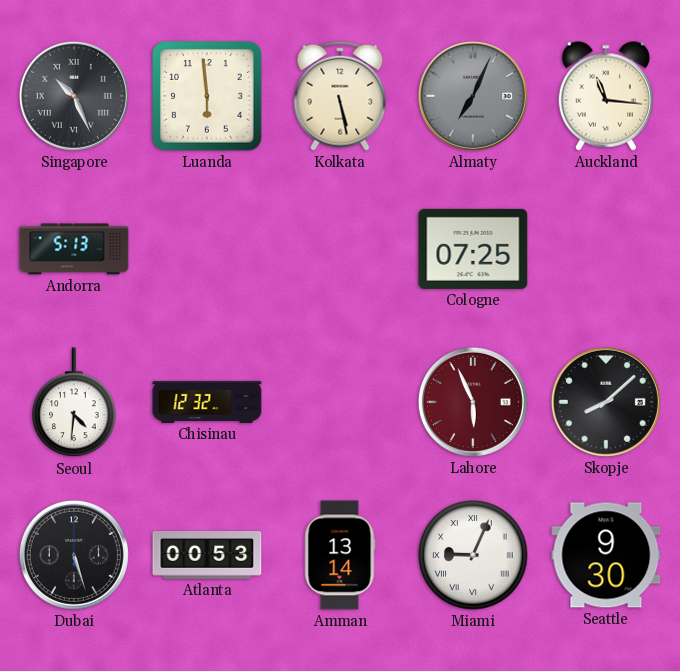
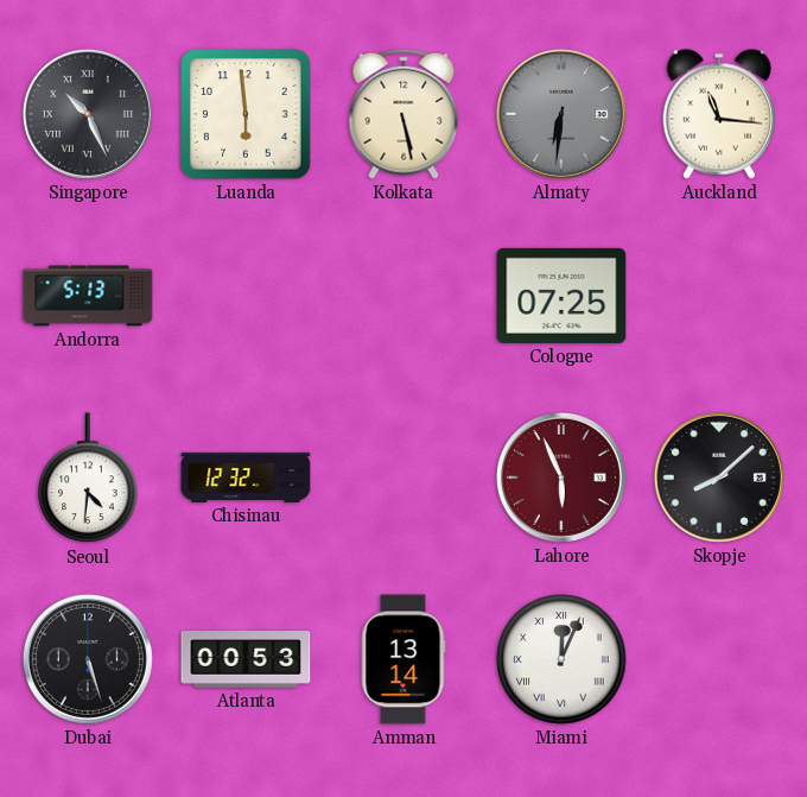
Almaty: 7:04 -> 6:31 (561, 114)
Miami: 9:04 -> 12:04 (561, 659)
Seattle: 9:30 -> none (606, 555)
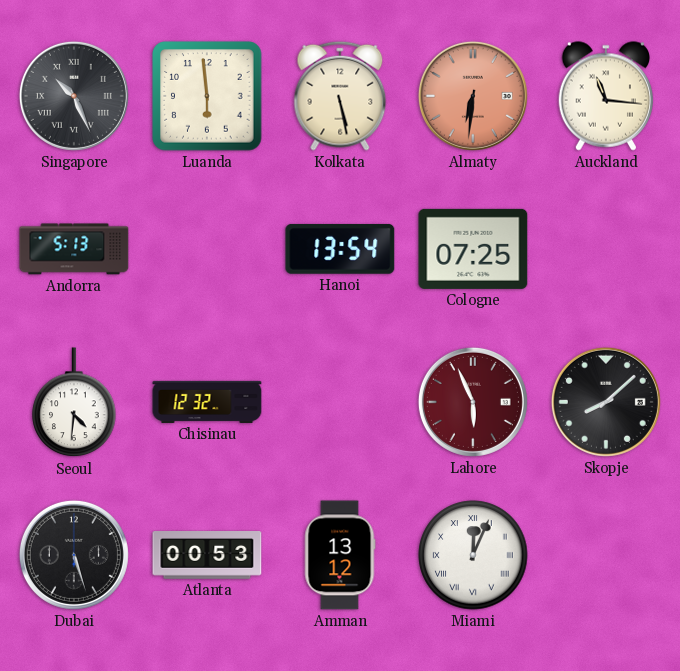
Almaty dial: grey -> salmon (473, 96)
Hanoi: none -> 13:54 (340, 249)
Amman: 13:14 -> 13:12 (340, 555)
